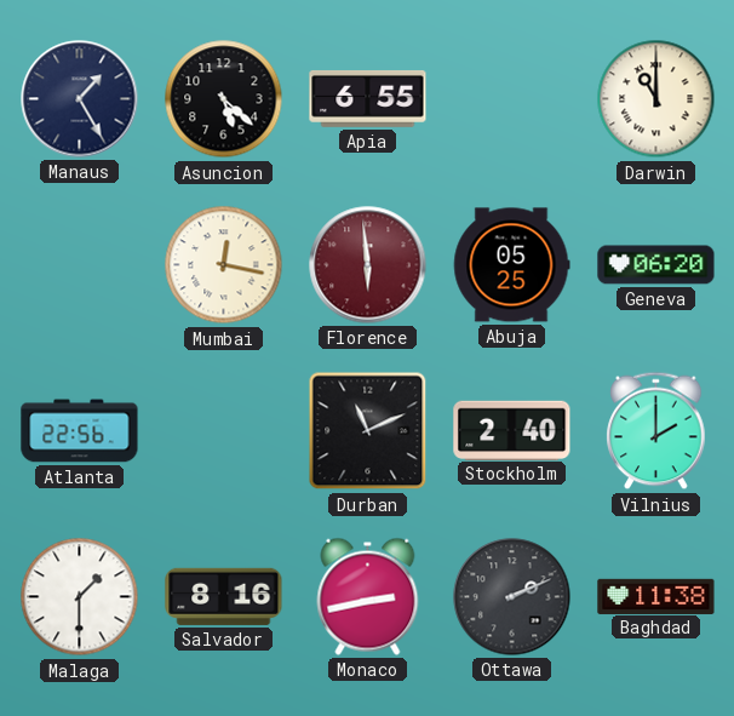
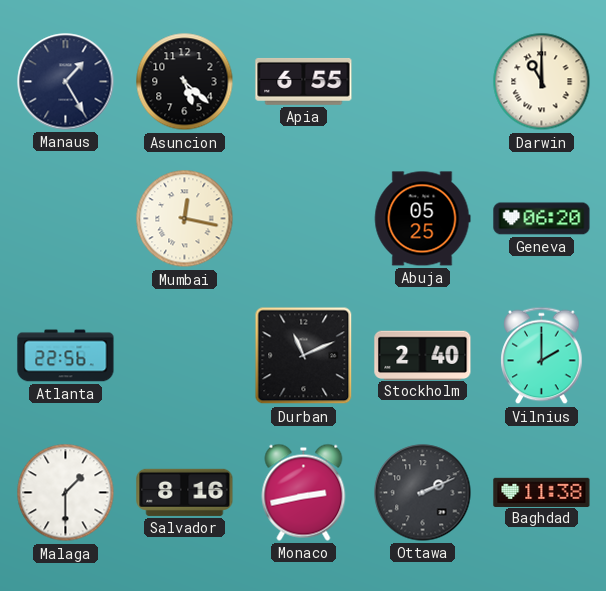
Florence: 5:59 -> none (368, 265)
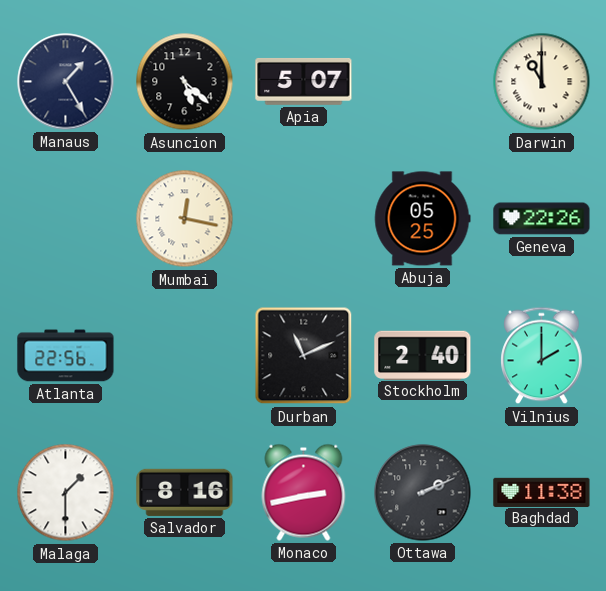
Apia: 6:55 -> 5:07 (304, 82)
Geneva: 06:20 -> 22:26 (542, 219)
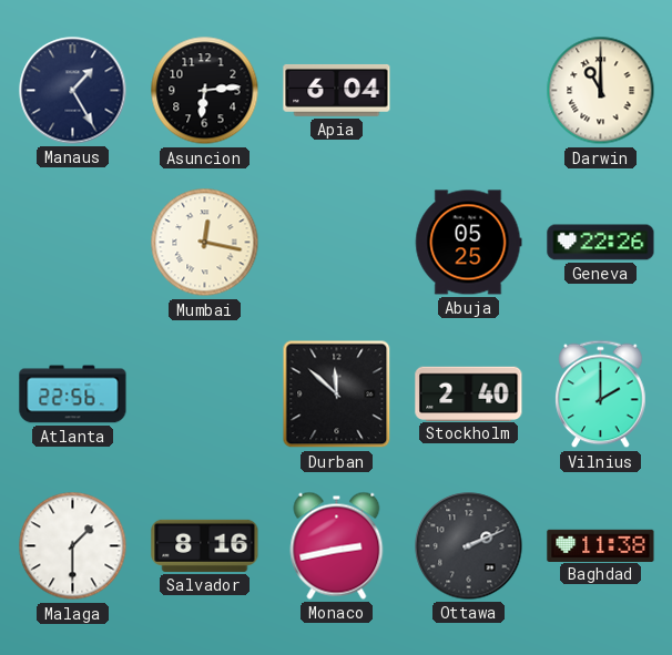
Asuncion: 5:22 -> 6:14 (205, 91)
Apia: 5:07 -> 6:04 (337, 91)
Durban: 11:11 -> 11:52 (337, 395)
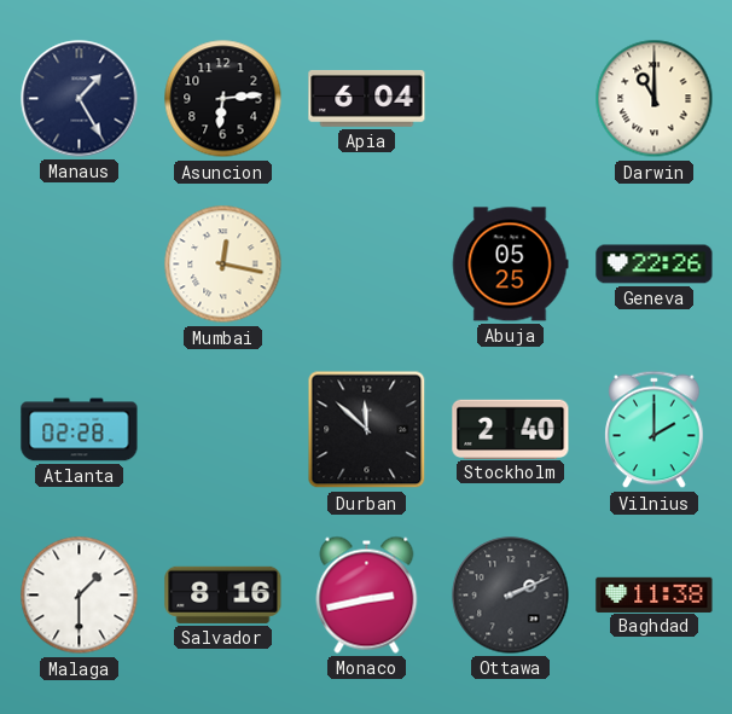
Atlanta: 22:56 -> 02:28 (80, 430)
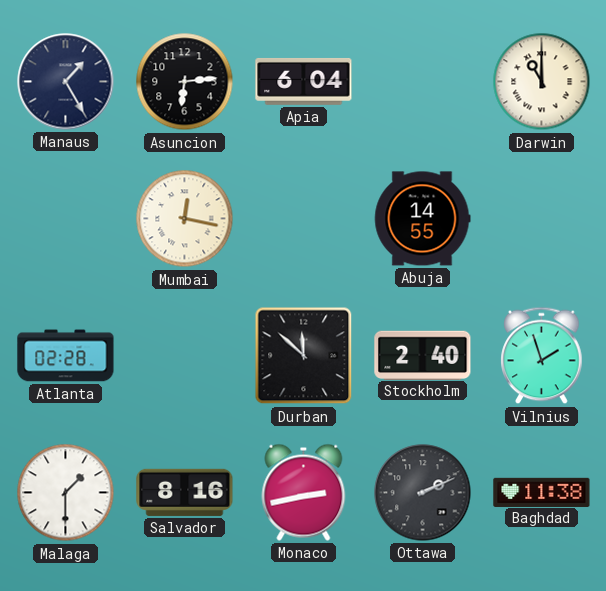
Abuja: 05:25 -> 14:55 (422, 219)
Geneva: 22:26 -> none (655, 265)
Vilnius: 2:00 -> 1:57 (542, 356)
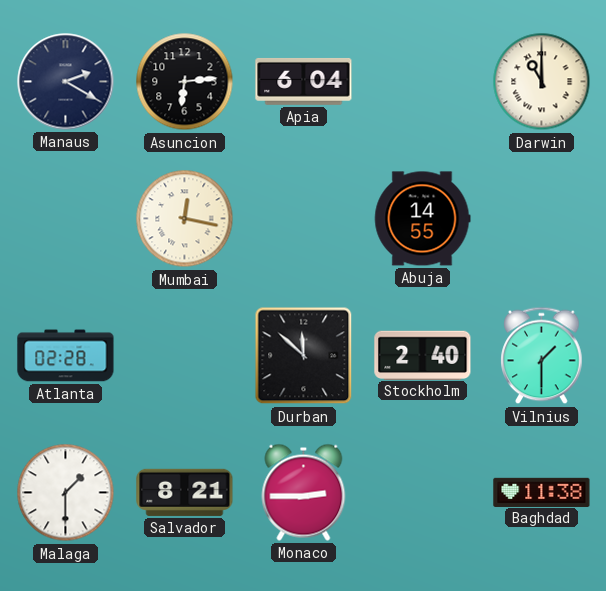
Manaus: 1:25 -> 2:20 (66, 82)
Vilnius: 1:57 -> 1:30 (542, 356)
Salvador: 8:16 -> 8:21 (185, 492)
Monaco: 2:43 -> 2:45 (304, 492)
Ottawa: 2:11 -> none (423, 493)
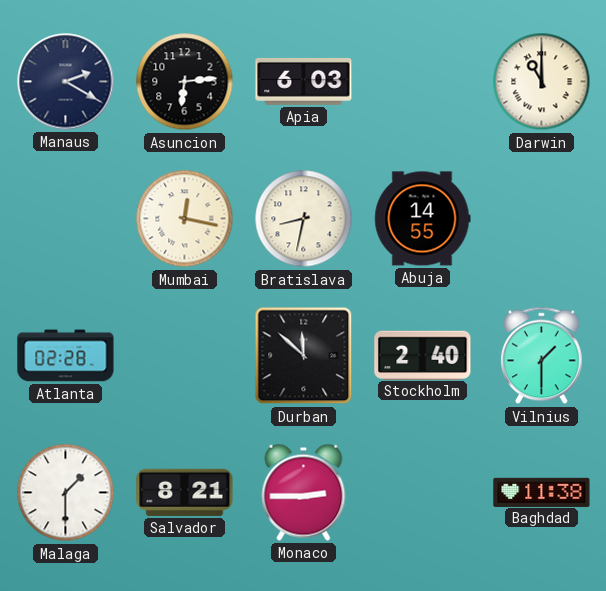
Apia: 6:04 -> 6:03 (304, 82)
Bratislava: none -> 8:32 (304, 219)
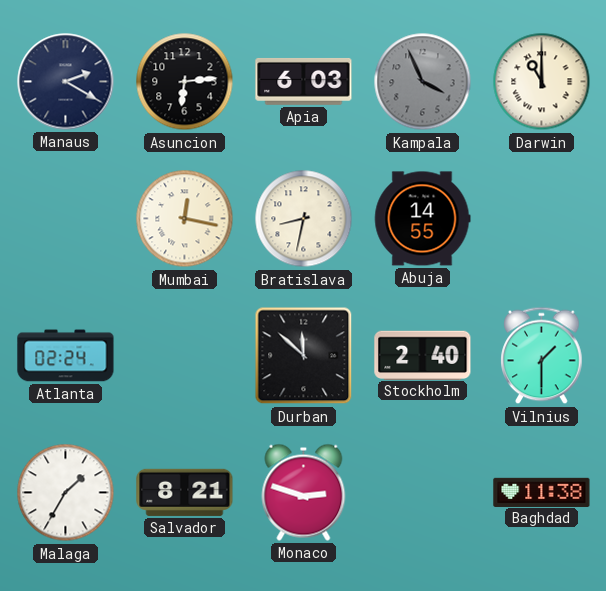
Kampala: none -> 3:56 (423, 82)
Atlanta: 02:28 -> 02:24 (66, 356)
Malaga: 1:30 -> 1:35 (66, 493)
Monaco: 2:45 -> 2:48 (304, 492)
